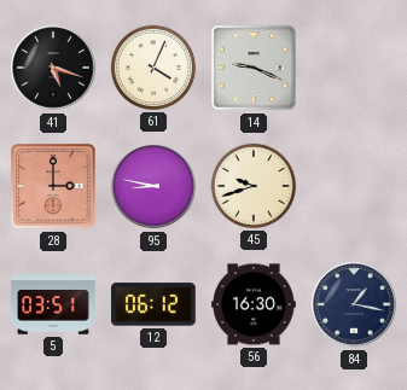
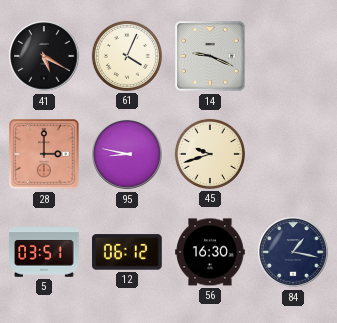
41: 5:18 -> 5:20 (44, 56)
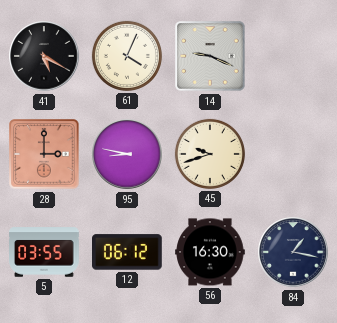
5: 03:51 -> 03:55 (44, 252)
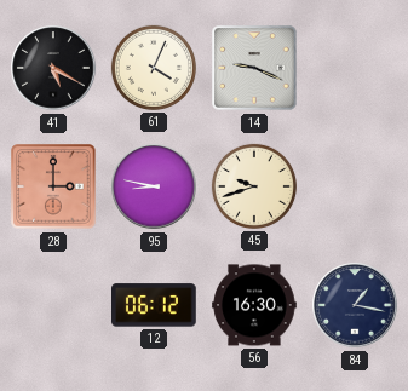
5: 03:55 -> none (44, 252)
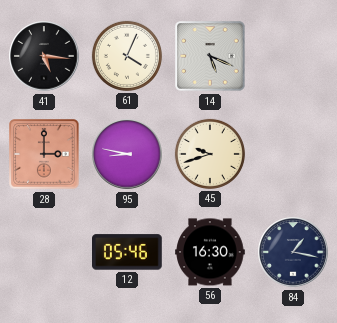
41: 5:20 -> 5:16 (44, 56)
14: 9:19 -> 5:19 (210, 56)
12: 06:12 -> 05:46 (128, 252)
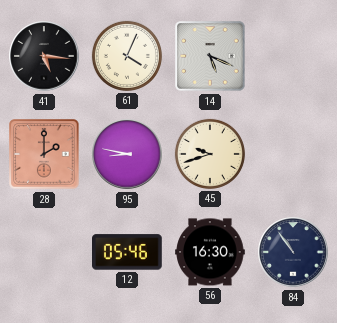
28: 3:00 -> 2:00 (44, 154)
84: 1:17 -> 10:54 (293, 252)
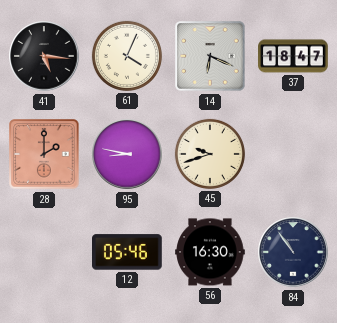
14: 5:19 -> 6:19 (210, 56)
37: none -> 18:47 (293, 56)
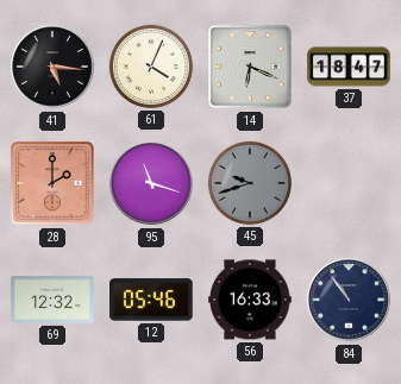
95: 8:47 -> 11:18 (151, 183)
45 dial: cream -> grey (250, 183)
69: none -> 12:32 (52, 301)
56: 16:30 -> 16:33 (250, 300)
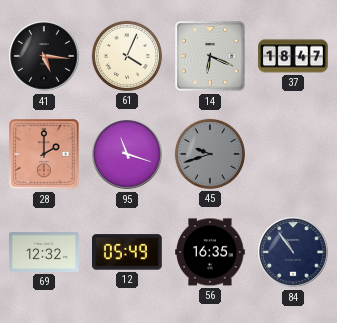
12: 05:46 -> 05:49 (128, 252)
56: 16:33 -> 16:35 (210, 252)
